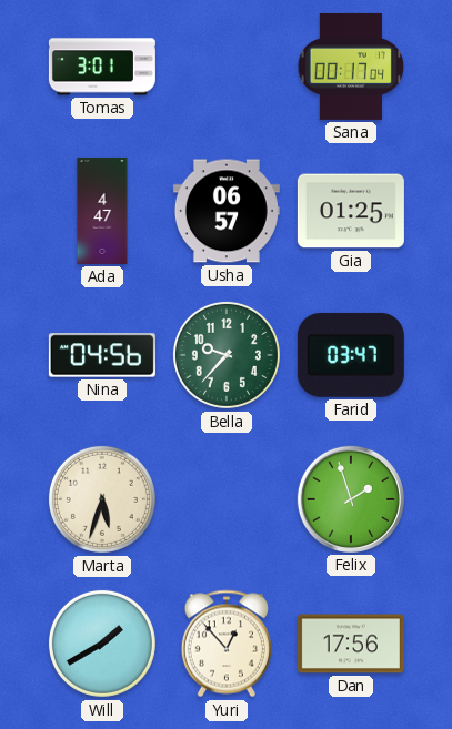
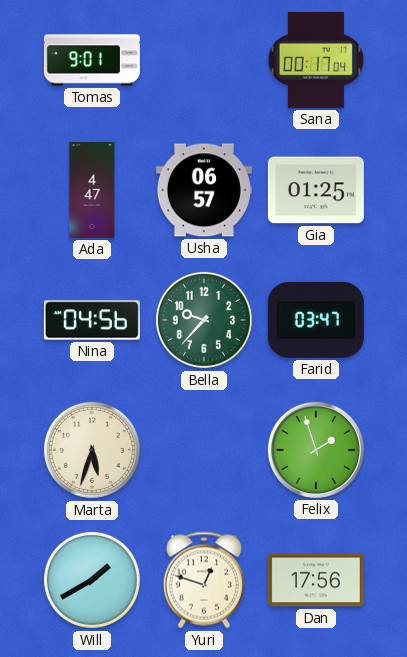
Tomas: 3:01 -> 9:01 (92, 60)
Yuri: 12:53 -> 12:48 (204, 580)
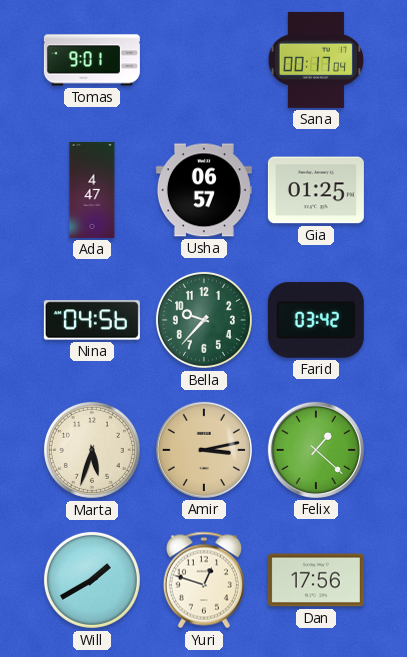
Farid: 03:47 -> 03:42 (316, 320)
Amir: none -> 3:13 (204, 450)
Felix: 1:57 -> 1:22 (316, 450)
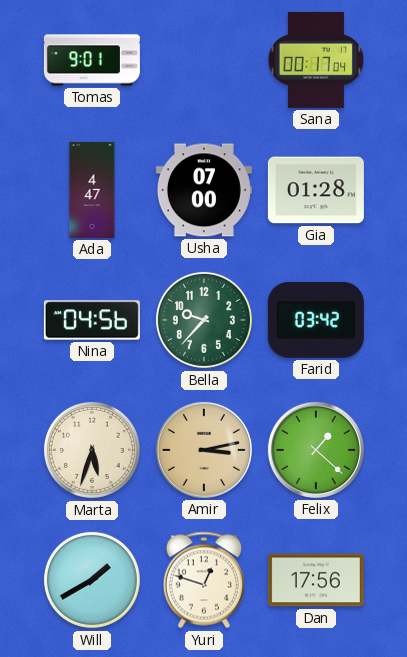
Usha: 06:57 -> 07:00 (204, 190)
Gia: 01:25 -> 01:28 (316, 190)
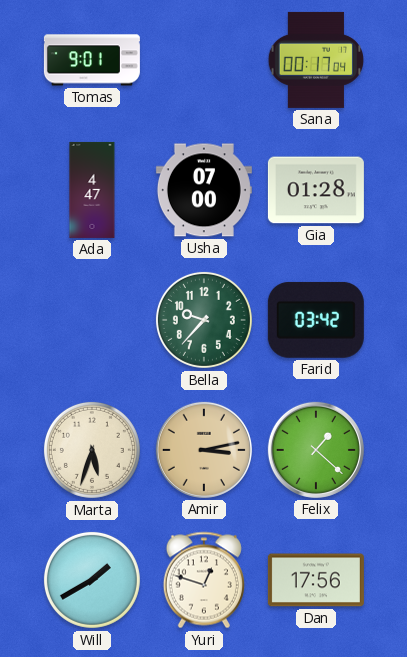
Nina: 04:56 -> none (92, 320)
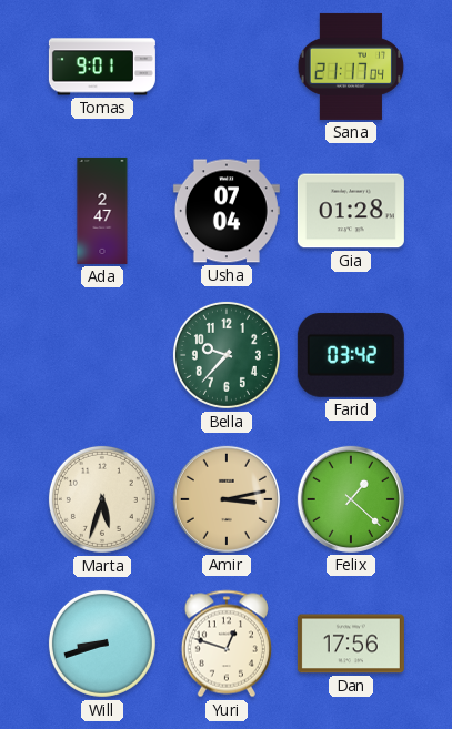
Sana: 00:17 -> 21:17 (351, 67)
Ada: 4:47 -> 2:47 (102, 211)
Usha: 07:00 -> 07:04 (227, 211)
Will: 1:40 -> 8:42 (102, 644)
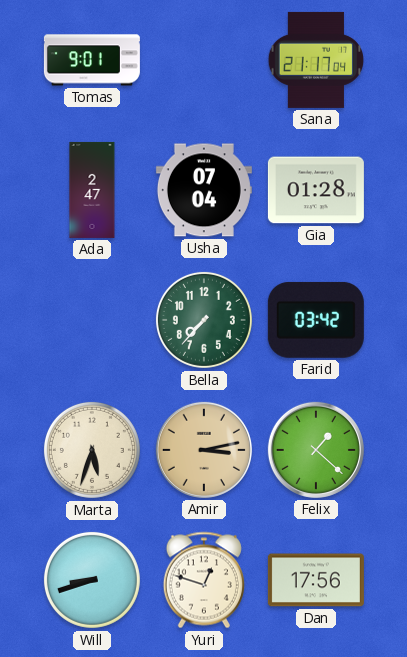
Bella: 9:37 -> 7:37 (204, 320)
